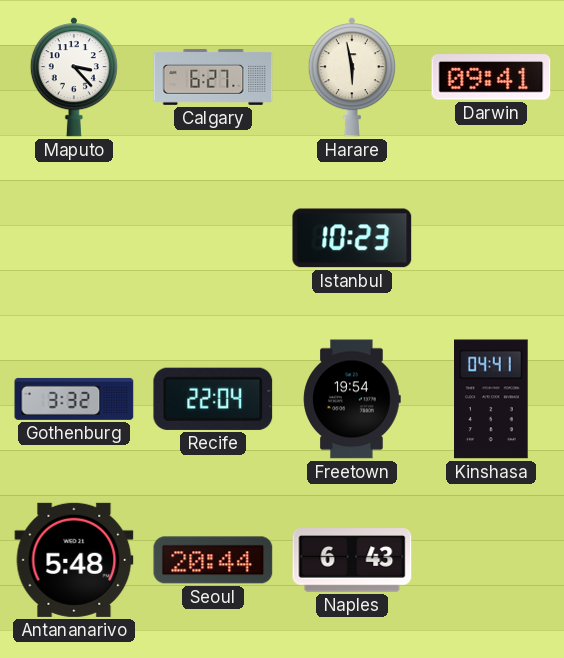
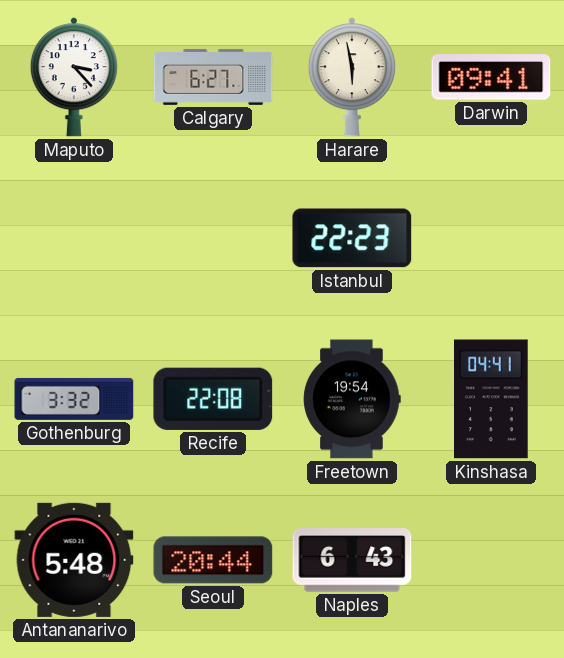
Istanbul: 10:23 -> 22:23 (352, 238)
Recife: 22:04 -> 22:08 (213, 399)
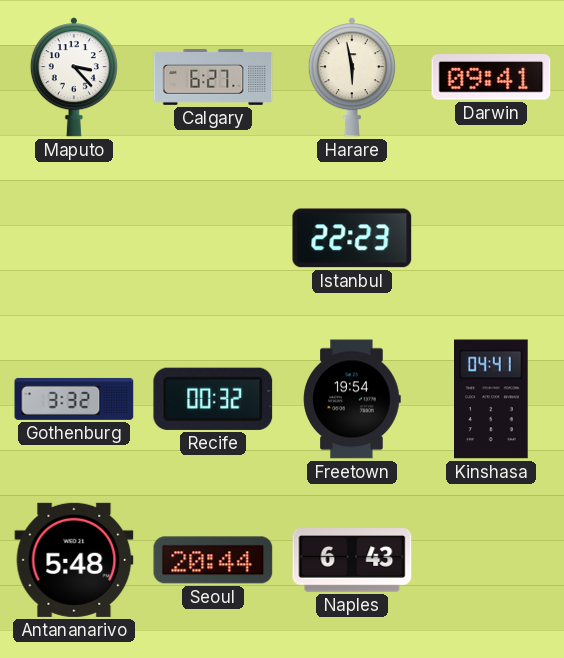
Recife: 22:08 -> 00:32 (213, 399)
